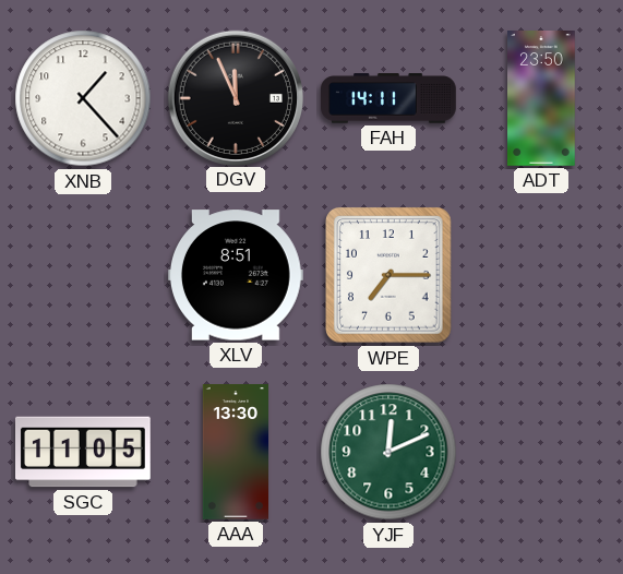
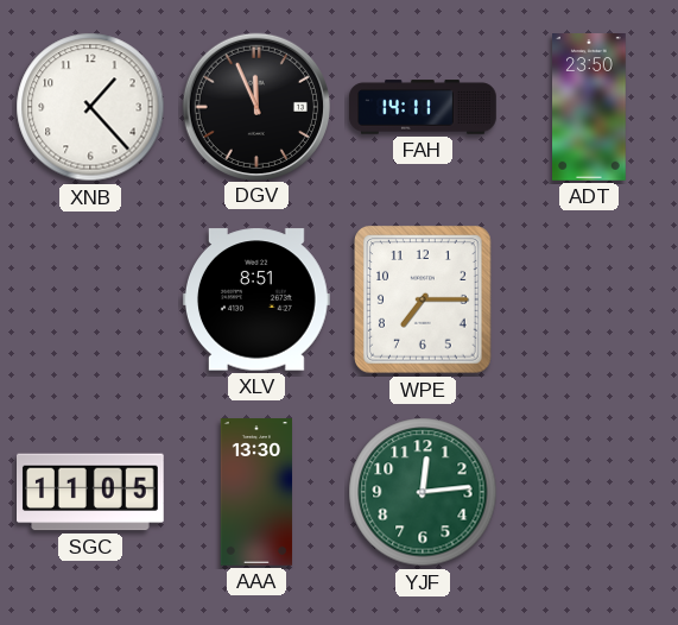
YJF: 12:11 -> 12:14 (423, 492)
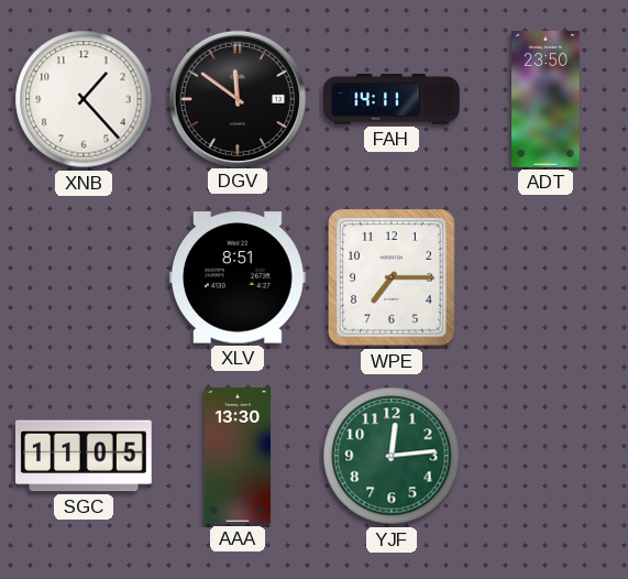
DGV: 11:56 -> 11:51 (236, 98)
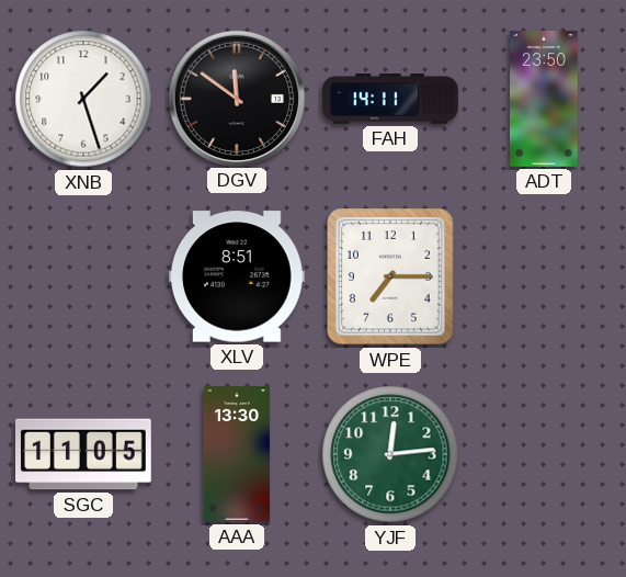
XNB: 1:23 -> 1:27 (83, 99)
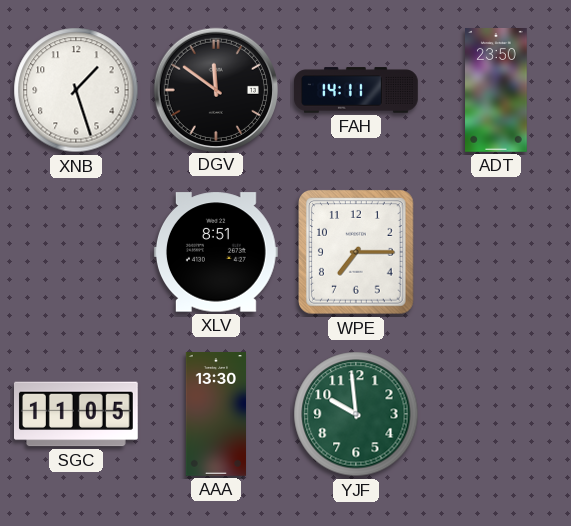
YJF: 12:14 -> 9:59 (356, 414)
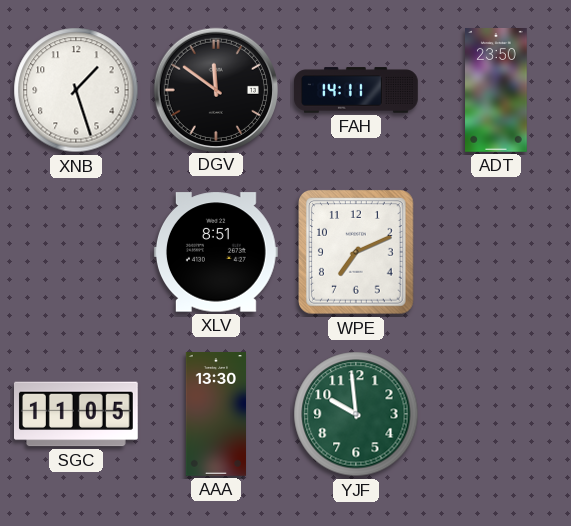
WPE: 7:15 -> 7:11 (357, 252)
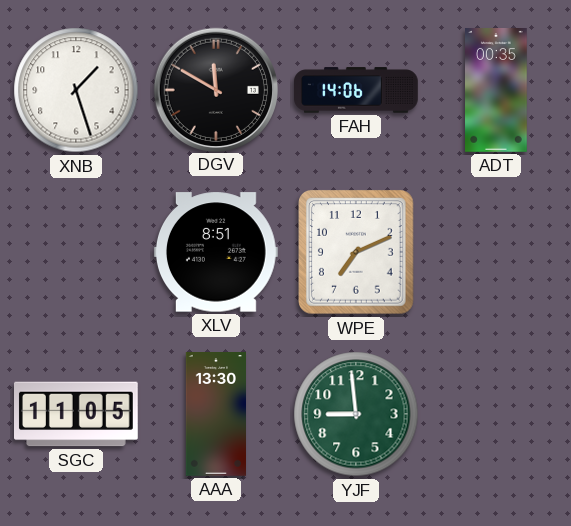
DGV: 11:51 -> 11:50 (215, 89)
FAH: 14:11 -> 14:06 (356, 90)
ADT: 23:50 -> 00:35 (497, 91)
YJF: 9:59 -> 8:59 (356, 414)
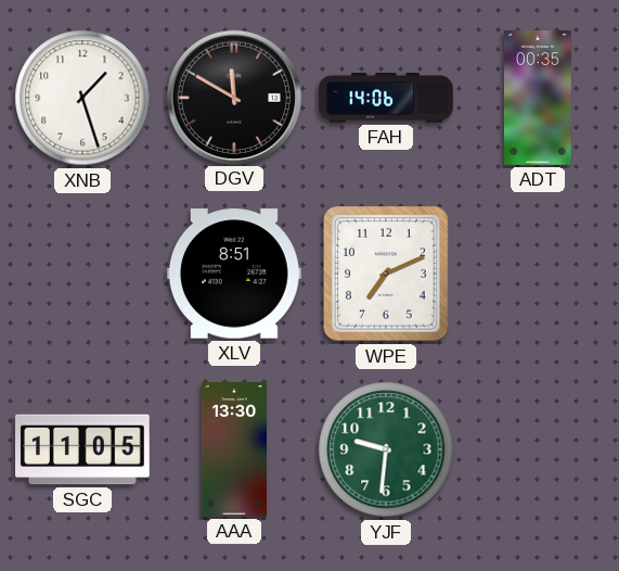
YJF: 8:59 -> 9:31 (386, 449)
